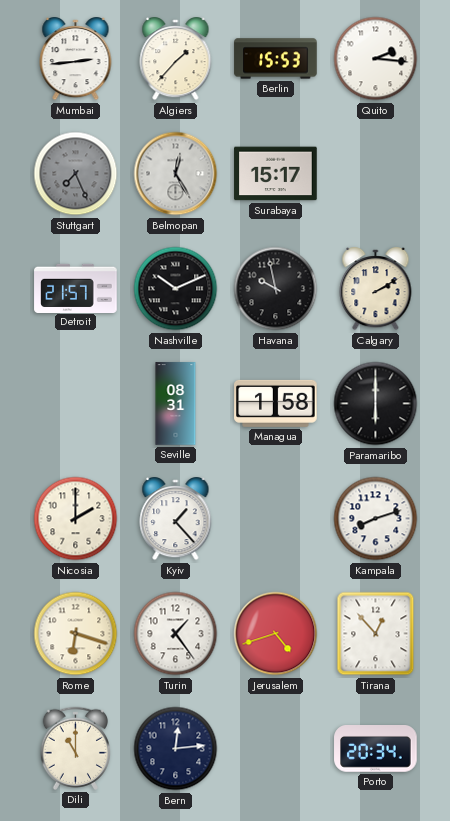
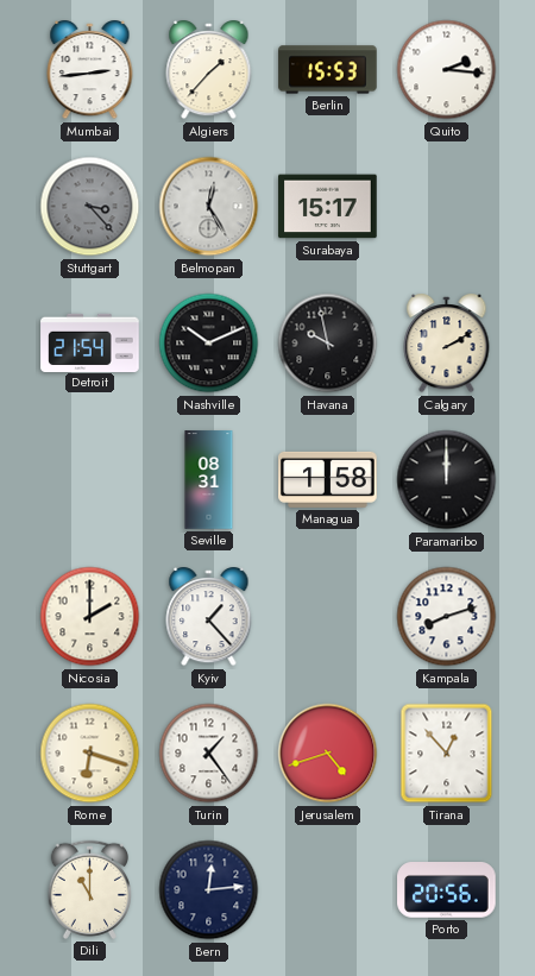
Stuttgart: 7:26 -> 3:23 (90, 207)
Detroit: 21:57 -> 21:54 (90, 342)
Paramaribo: 6:00 -> 12:00 (447, 480)
Porto: 20:34 -> 20:56 (447, 890)
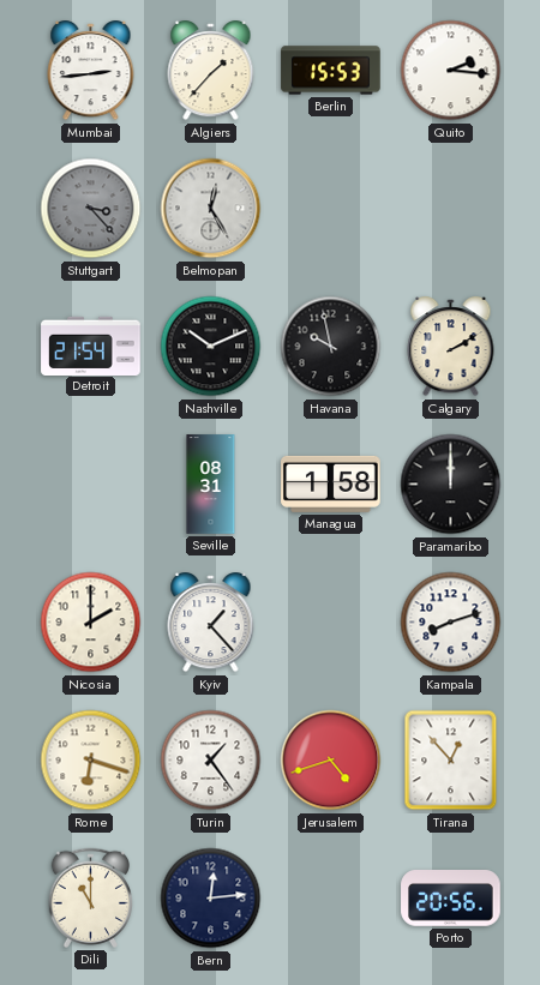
Surabaya: 15:17 -> none (328, 207)
